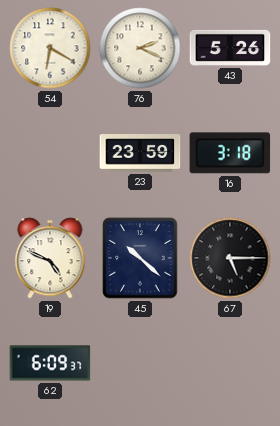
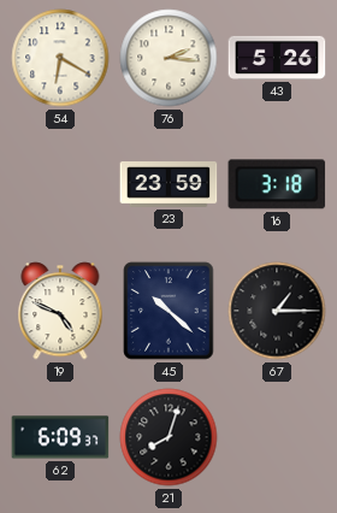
76: 2:19 -> 2:16 (168, 58)
67: 5:15 -> 1:15 (277, 311)
21: none -> 8:03 (168, 437)
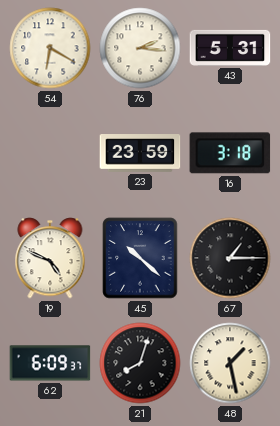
43: 5:26 -> 5:31 (230, 48)
48: none -> 1:28 (230, 363)
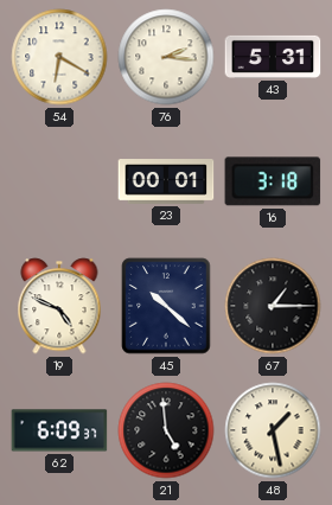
23: 23:59 -> 00:01 (166, 183)
21: 8:03 -> 4:59 (166, 430)
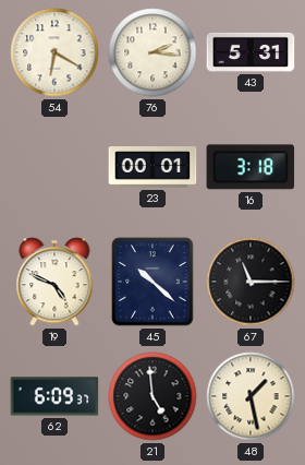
67: 1:15 -> 11:15 (251, 282)
